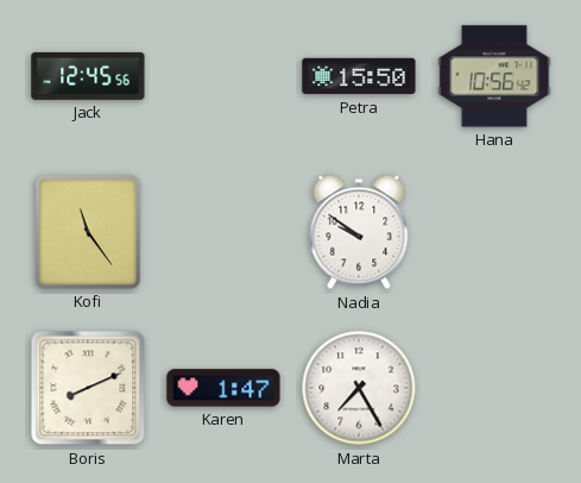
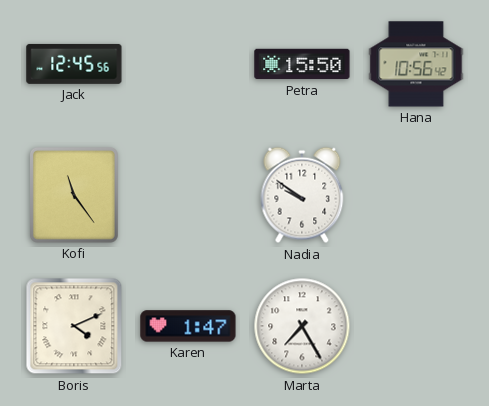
Boris: 8:11 -> 4:11 (74, 326)
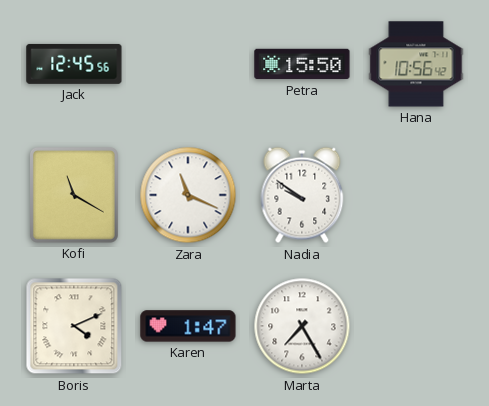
Kofi: 11:24 -> 11:20 (74, 195)
Zara: none -> 11:19 (188, 195)
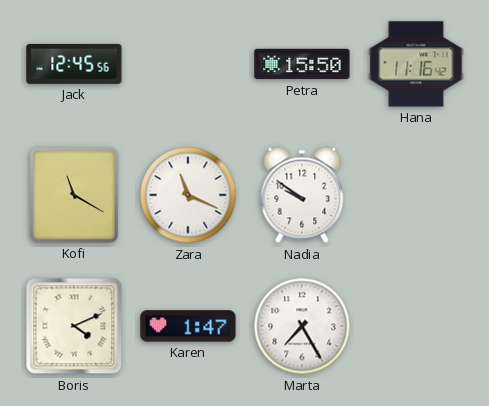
Hana: 10:56 -> 11:16 (416, 64)
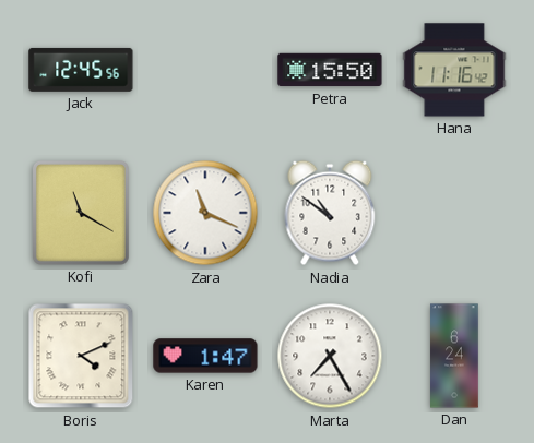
Nadia: 9:51 -> 10:51 (330, 213)
Dan: none -> 6:24 (454, 356)
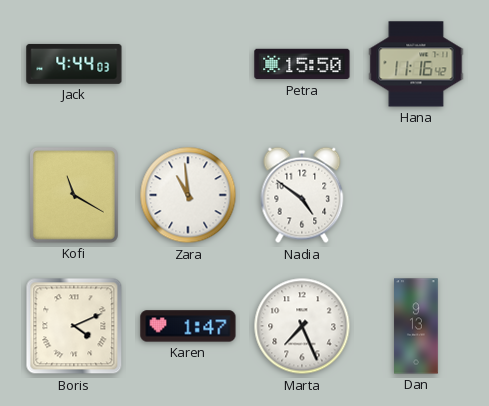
Jack: 12:45 -> 4:44 (74, 64)
Zara: 11:19 -> 10:59 (188, 195)
Nadia: 10:51 -> 4:51 (302, 195)
Marta: 7:25 -> 7:26 (302, 326)
Dan: 6:24 -> 9:13 (416, 326)
